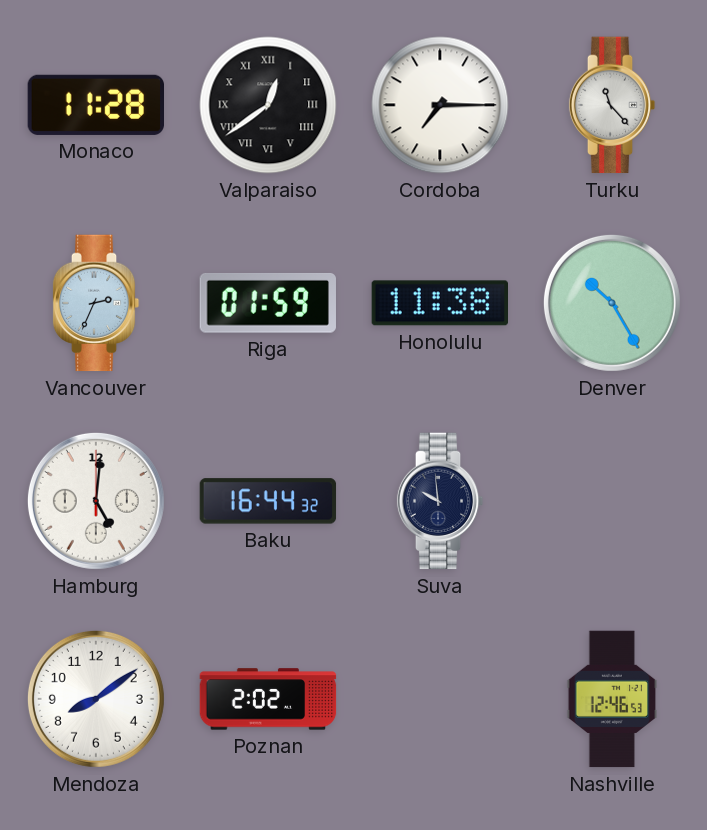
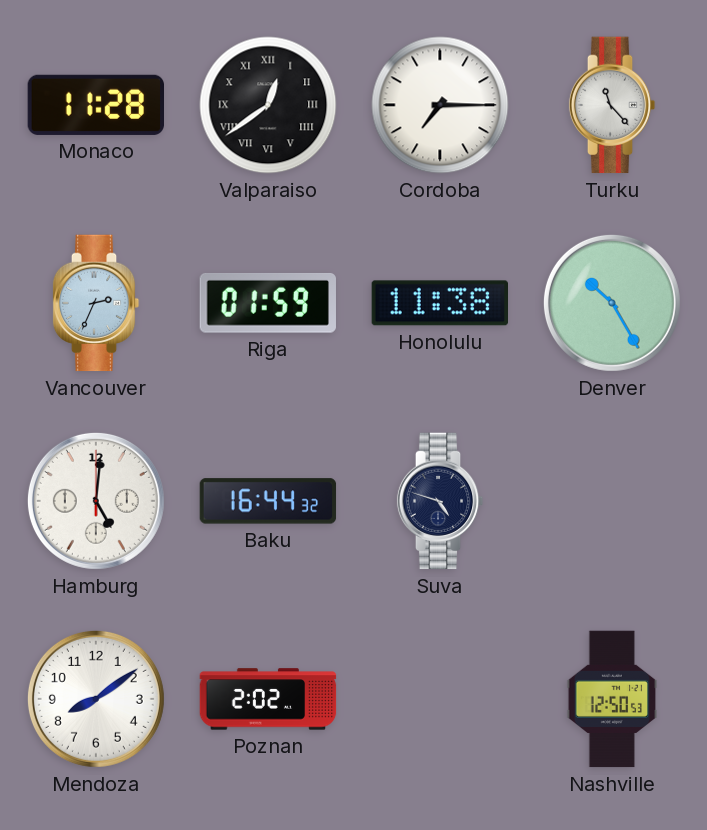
Suva: 9:59 -> 4:48 (440, 501)
Nashville: 12:46 -> 12:50 (612, 699)
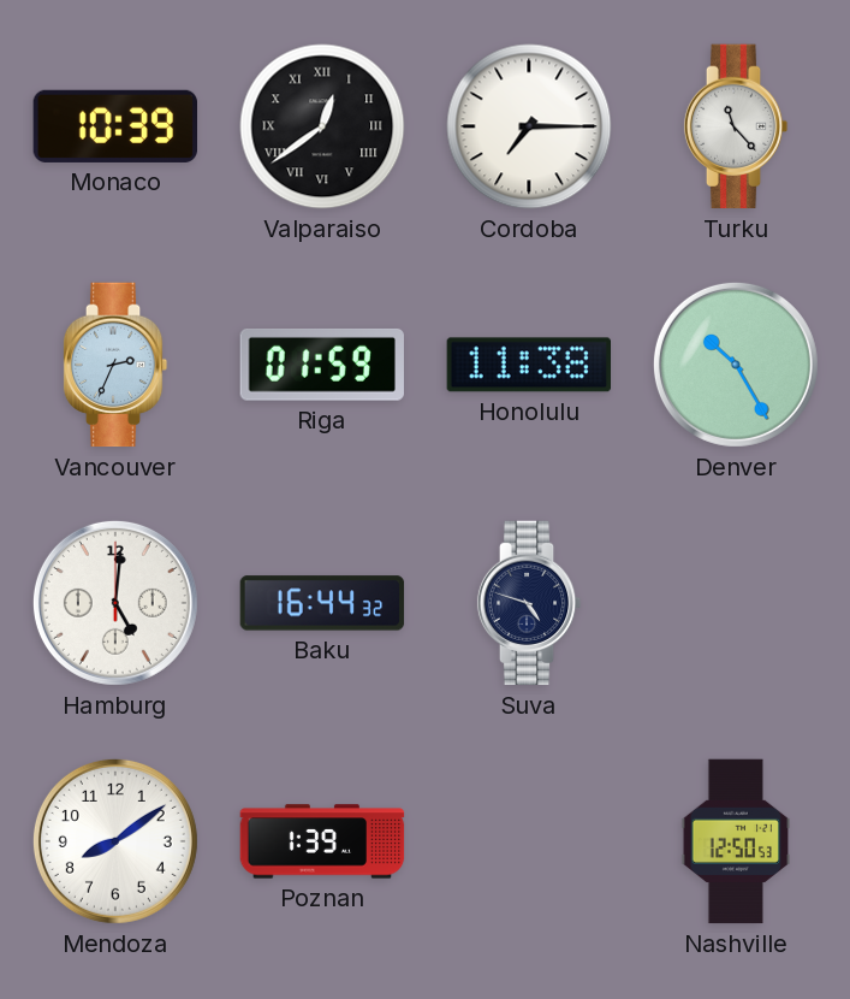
Monaco: 11:28 -> 10:39 (114, 126)
Poznan: 2:02 -> 1:39 (322, 841)
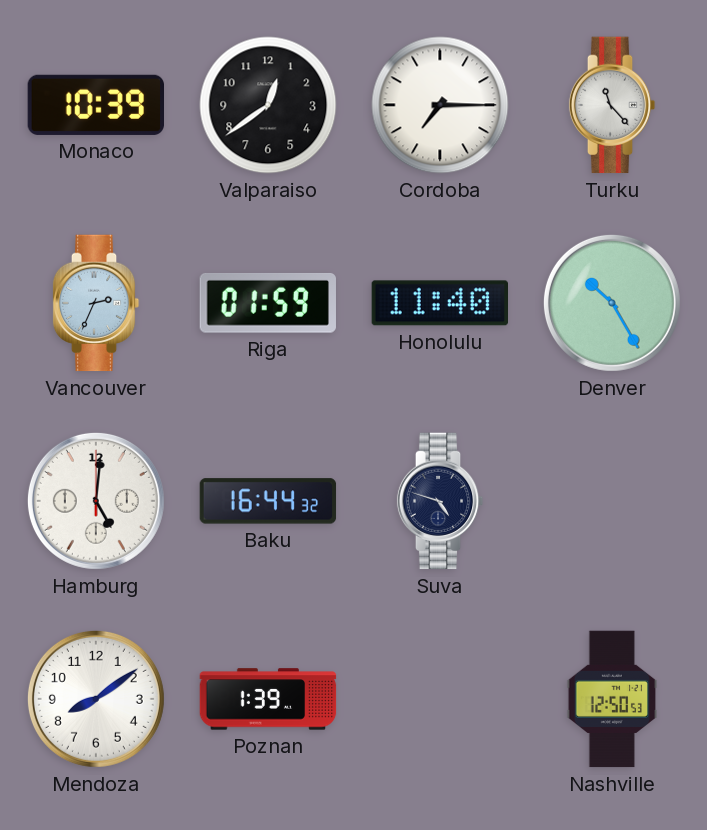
Valparaiso numerals: Roman -> Arabic (268, 105)
Honolulu: 11:38 -> 11:40 (440, 303)
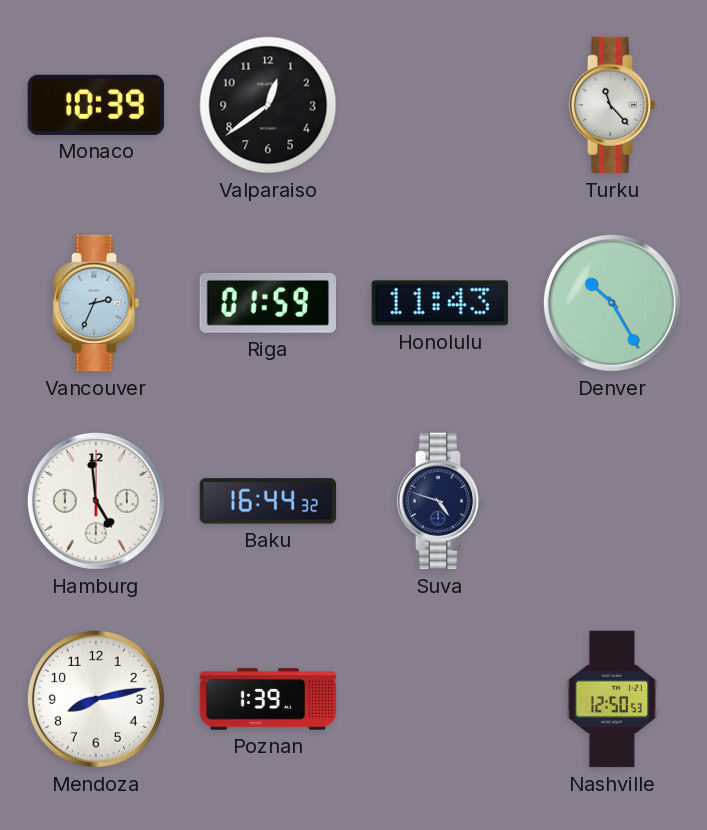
Cordoba: 7:15 -> none (440, 105)
Honolulu: 11:40 -> 11:43 (440, 303)
Hamburg: 5:01 -> 4:59 (96, 501)
Mendoza: 8:09 -> 8:13 (96, 699)
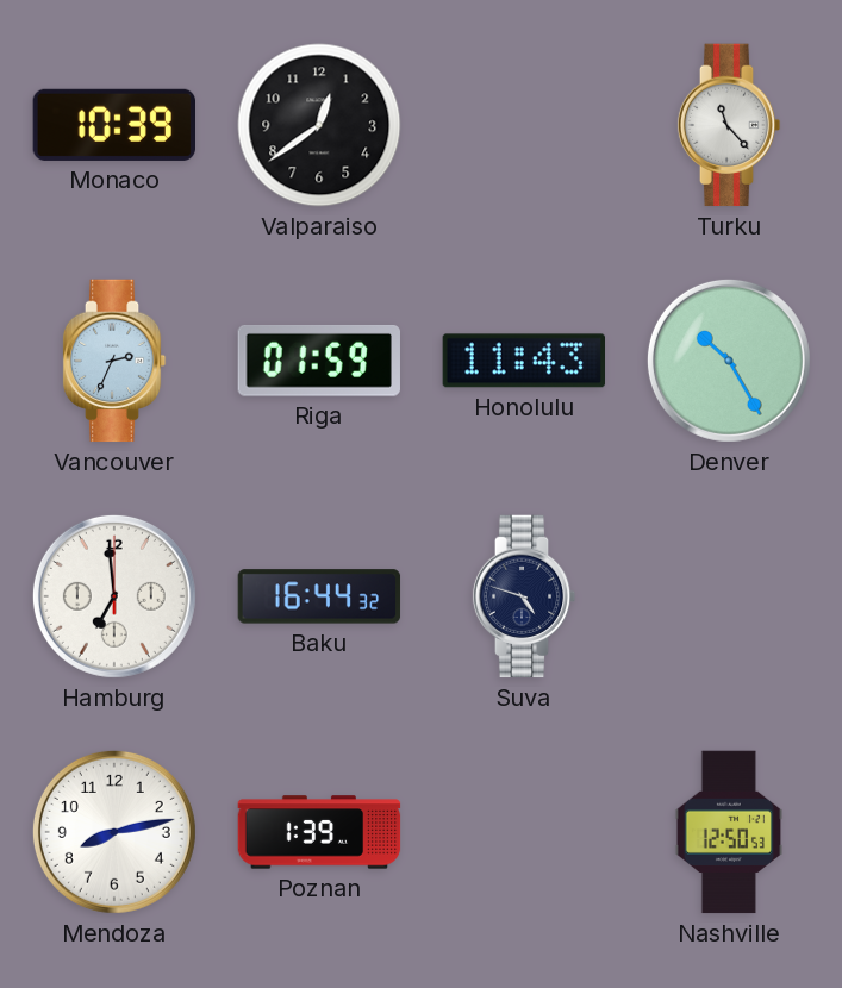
Hamburg: 4:59 -> 6:59 (114, 596)
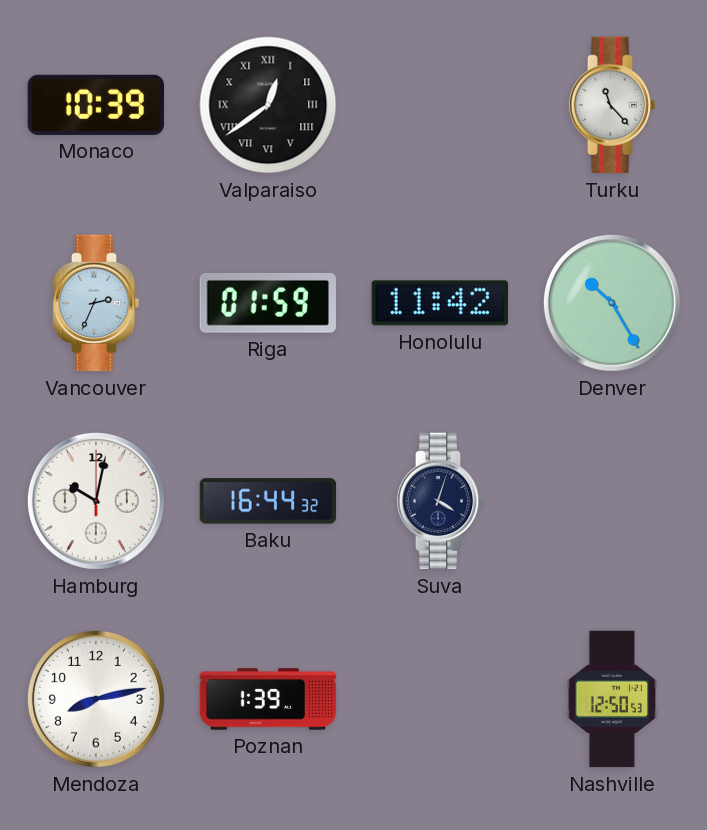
Valparaiso numerals: Arabic -> Roman (268, 105)
Honolulu: 11:43 -> 11:42 (440, 303)
Hamburg: 6:59 -> 10:02 (96, 501)
Suva: 4:48 -> 4:03 (440, 501)
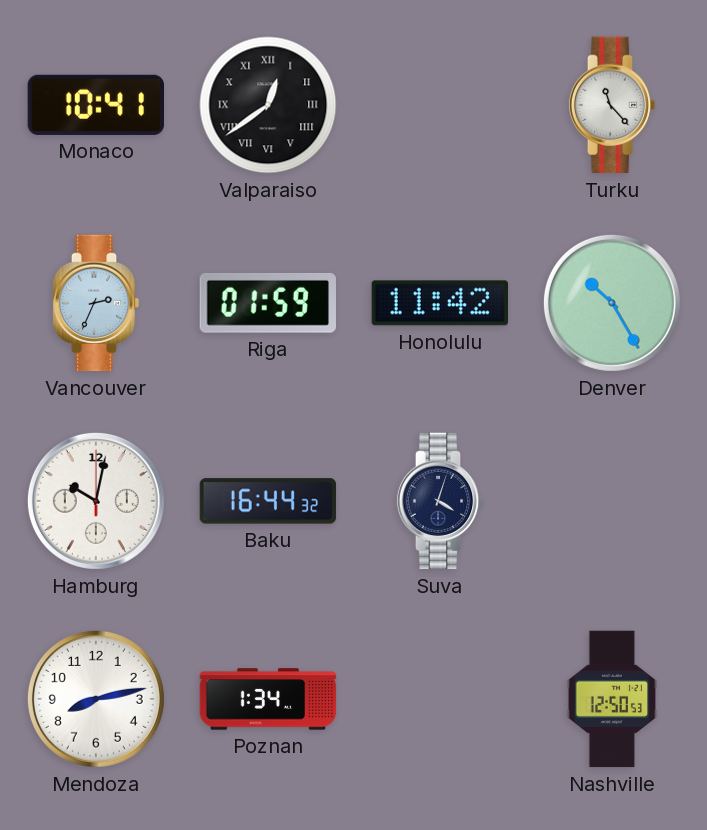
Monaco: 10:39 -> 10:41 (95, 105)
Poznan: 1:39 -> 1:34 (268, 699)
